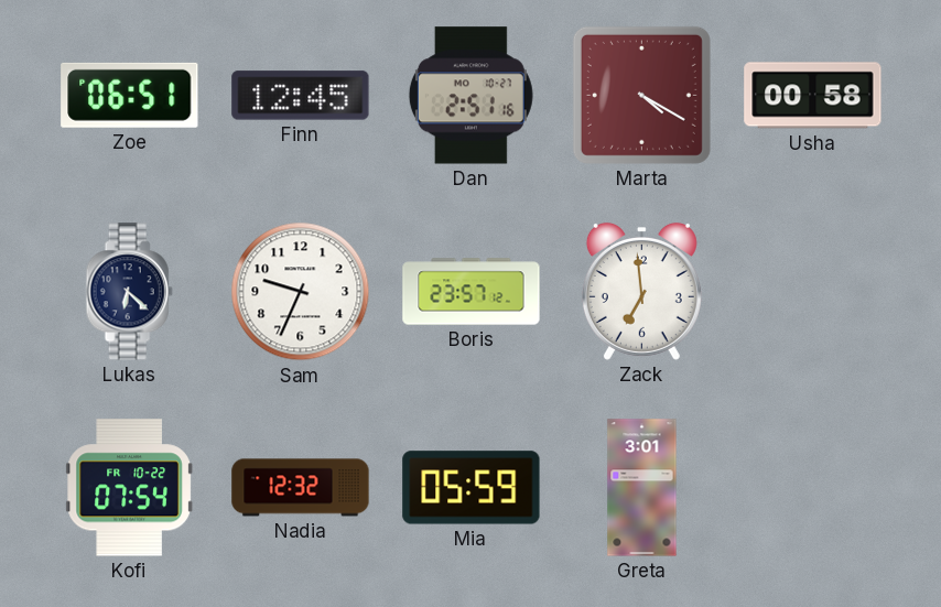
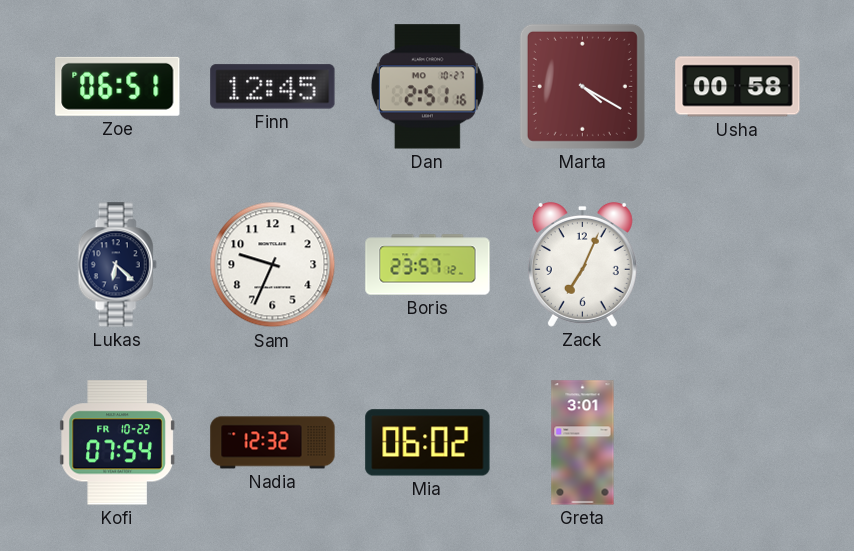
Zack: 6:59 -> 7:04 (582, 264)
Mia: 05:59 -> 06:02 (428, 443)
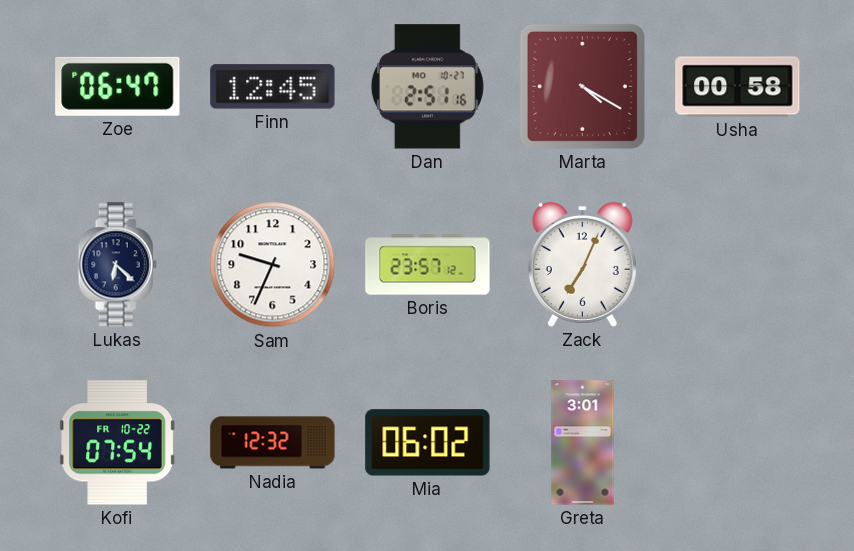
Zoe: 06:51 -> 06:47 (118, 86)
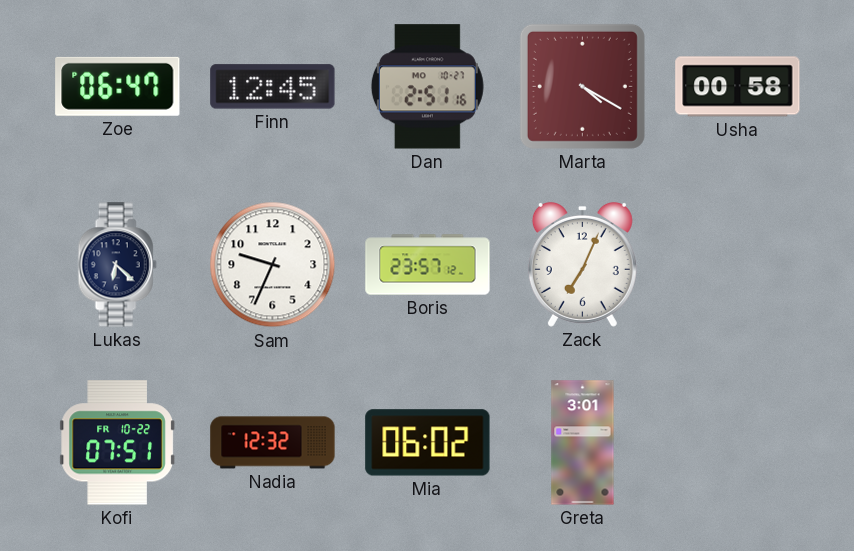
Kofi: 07:54 -> 07:51 (117, 443)
